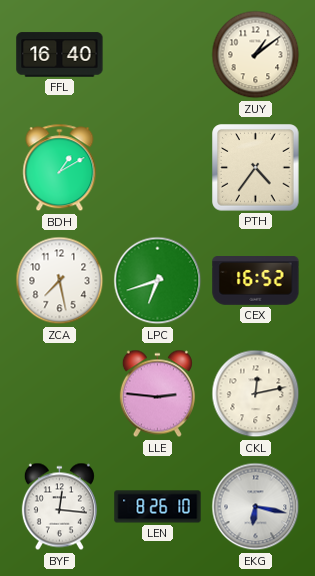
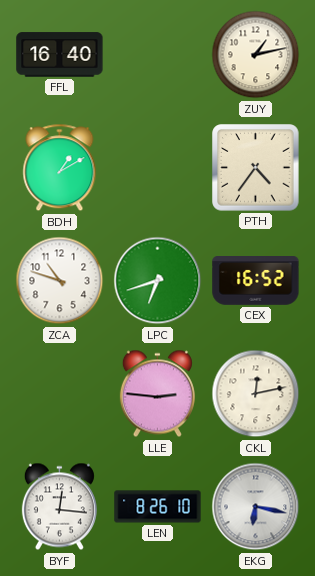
ZUY: 1:09 -> 1:13 (256, 55)
ZCA: 7:28 -> 10:48 (60, 281)
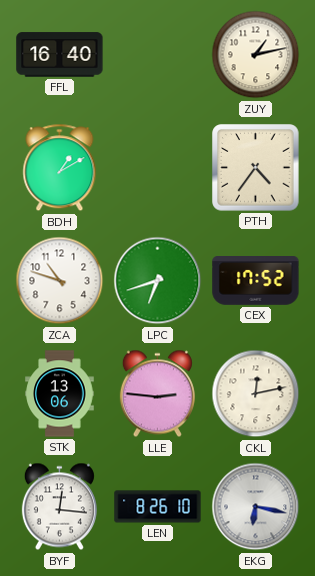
CEX: 16:52 -> 17:52 (256, 281)
STK: none -> 13:06 (60, 394)
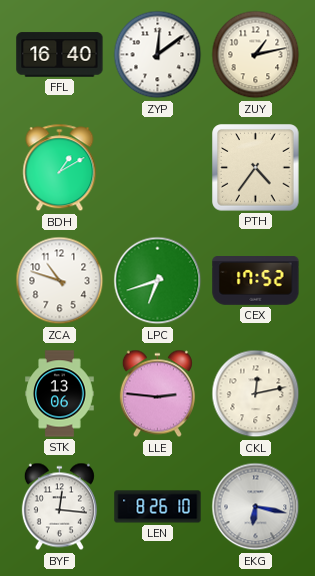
ZYP: none -> 12:09 (158, 55)
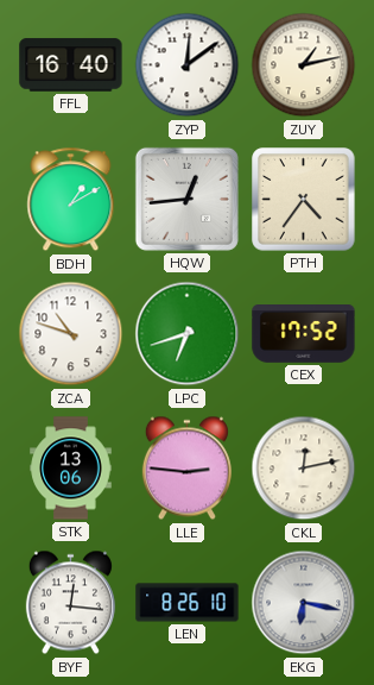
HQW: none -> 12:44 (186, 199)
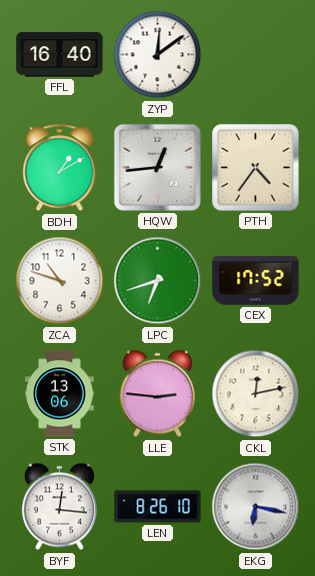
ZUY: 1:13 -> none (304, 65)
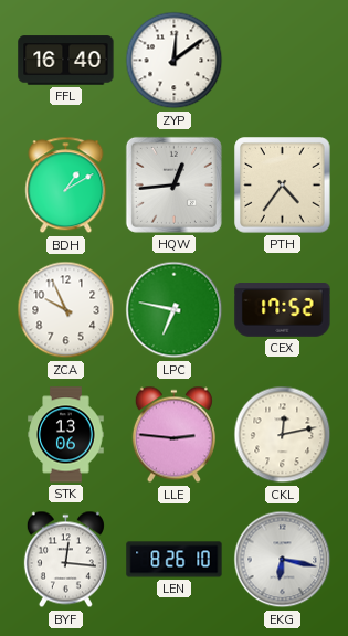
ZCA: 10:48 -> 9:56 (66, 310)
LPC: 6:42 -> 6:47 (175, 310)
